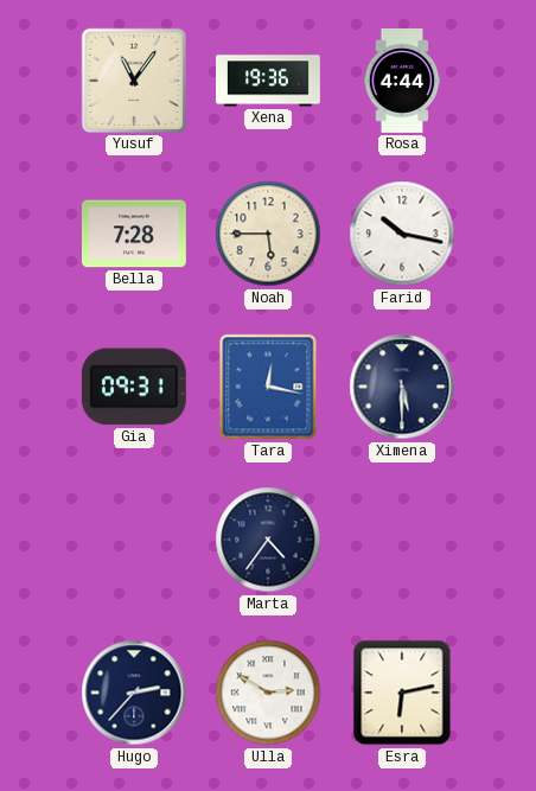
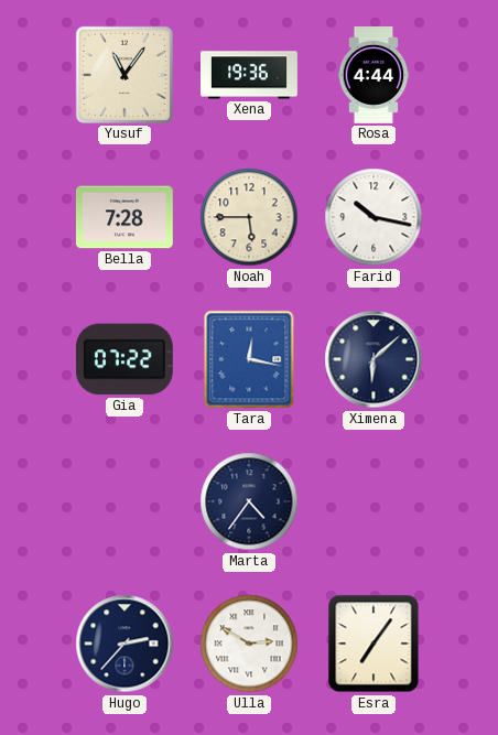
Gia: 09:31 -> 07:22 (124, 359)
Ximena: 5:30 -> 6:08 (373, 359)
Esra: 6:13 -> 7:06 (373, 644)
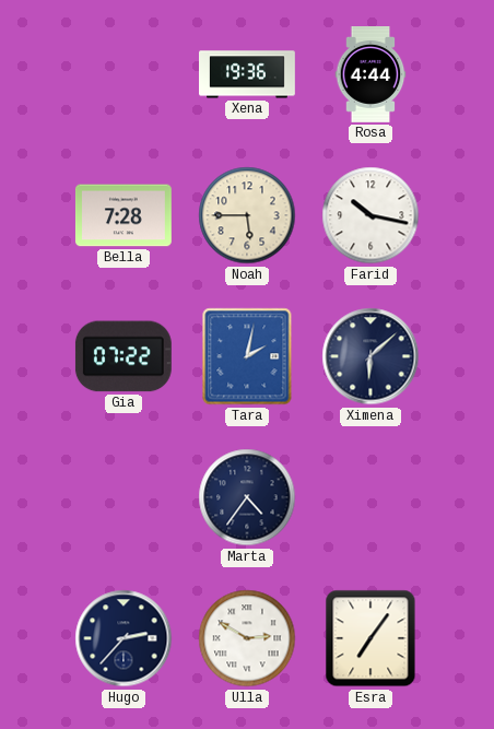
Yusuf: 11:06 -> none (124, 75)
Tara: 12:17 -> 2:02 (247, 356)
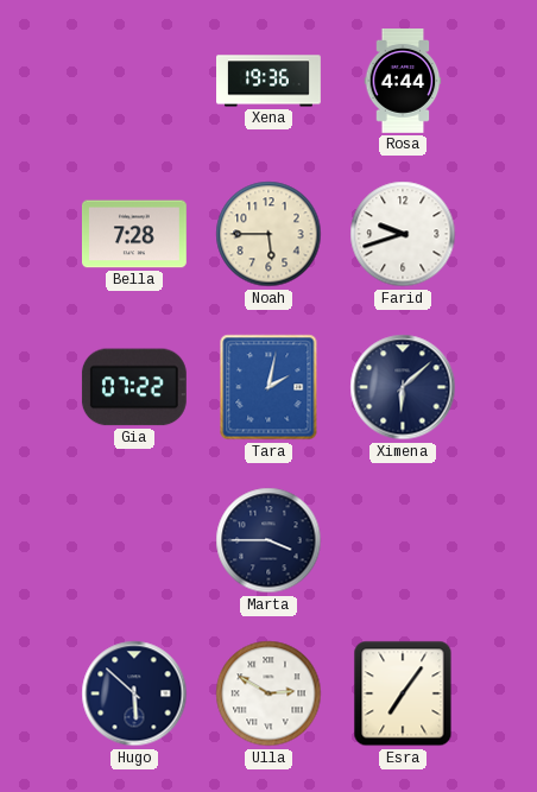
Farid: 10:17 -> 9:42 (403, 234)
Marta: 4:36 -> 3:45 (268, 540)
Hugo: 2:37 -> 5:52 (134, 693)
